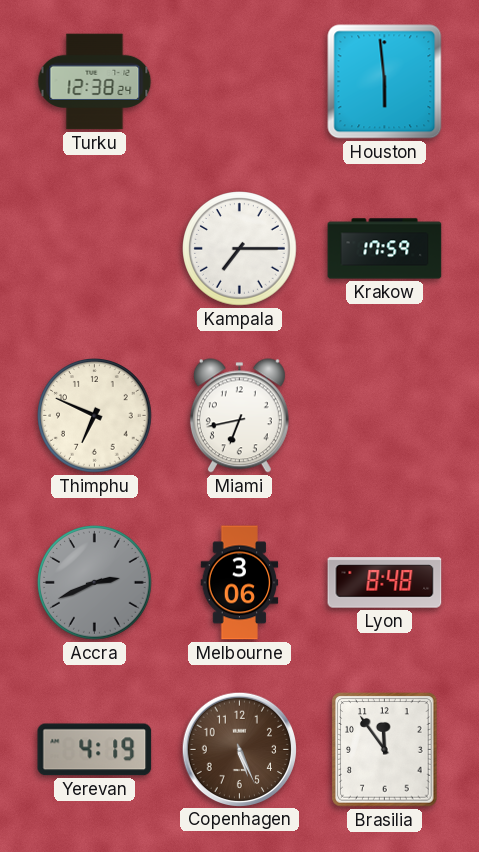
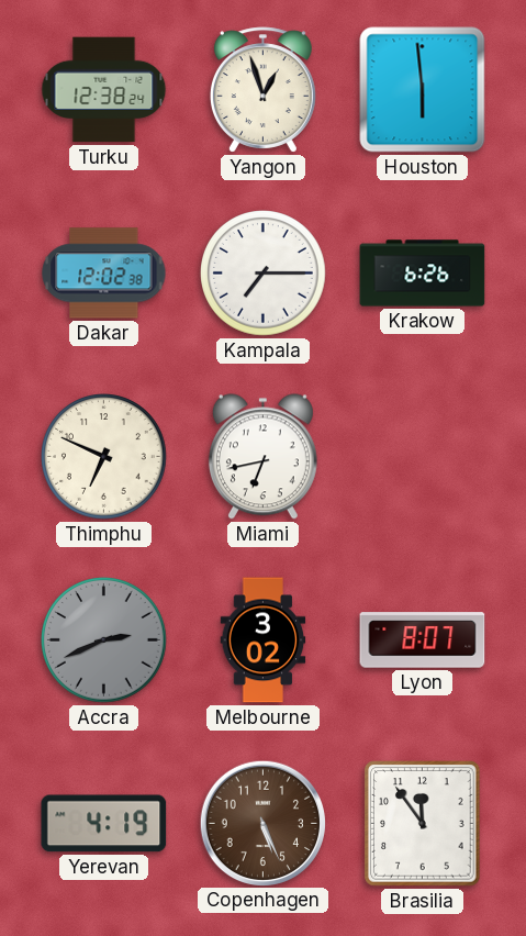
Yangon: none -> 12:57 (262, 90)
Dakar: none -> 12:02 (104, 274)
Krakow: 17:59 -> 6:26 (423, 274)
Melbourne: 3:06 -> 3:02 (264, 640)
Lyon: 8:48 -> 8:07 (423, 640)
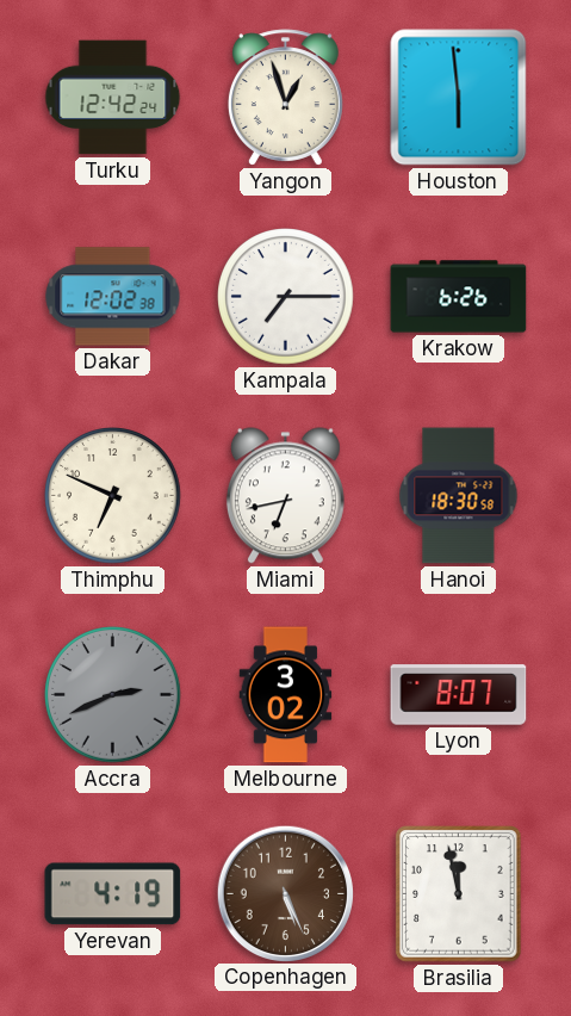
Turku: 12:38 -> 12:42 (113, 98)
Hanoi: none -> 18:30 (459, 496)
Brasilia: 11:54 -> 11:58 (459, 894)
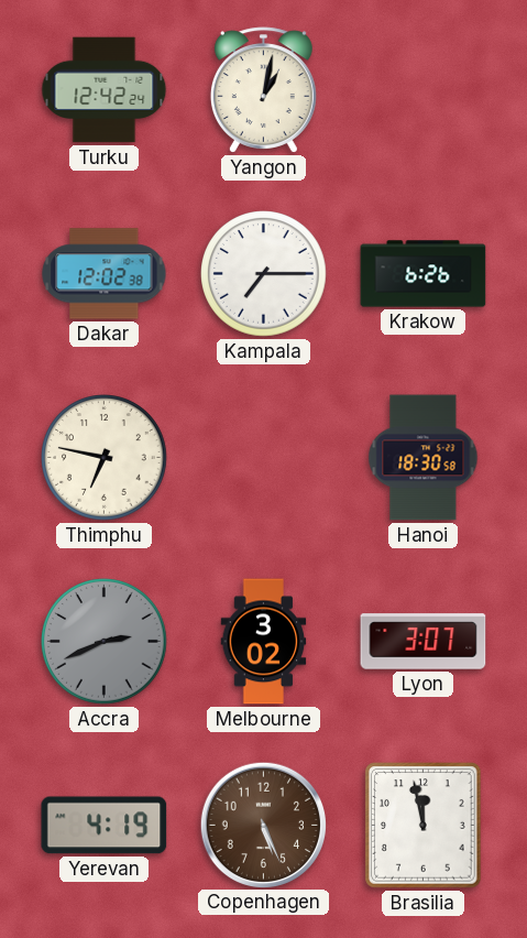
Yangon: 12:57 -> 1:02 (263, 90)
Houston: 5:59 -> none (459, 98)
Thimphu: 6:49 -> 6:47 (105, 458)
Miami: 6:43 -> none (285, 496)
Lyon: 8:07 -> 3:07 (424, 642)
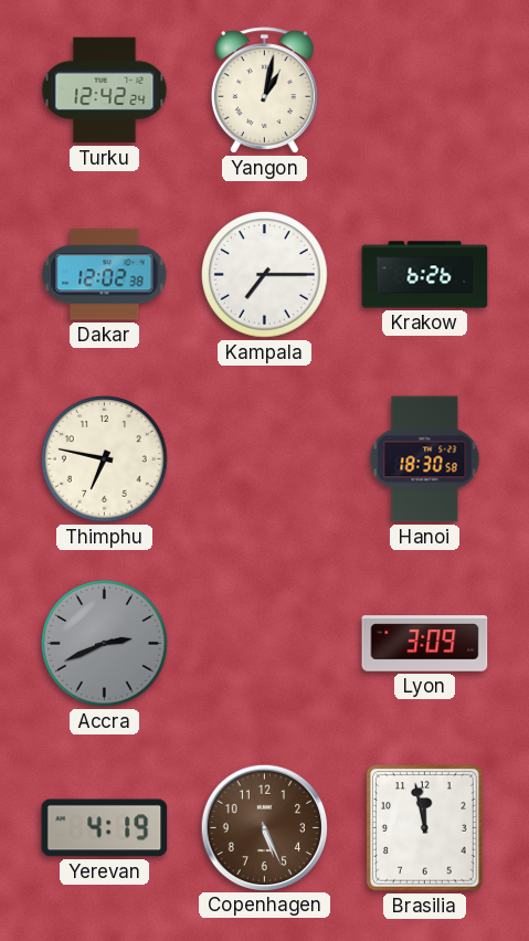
Melbourne: 3:02 -> none (264, 642)
Lyon: 3:07 -> 3:09 (425, 644)
